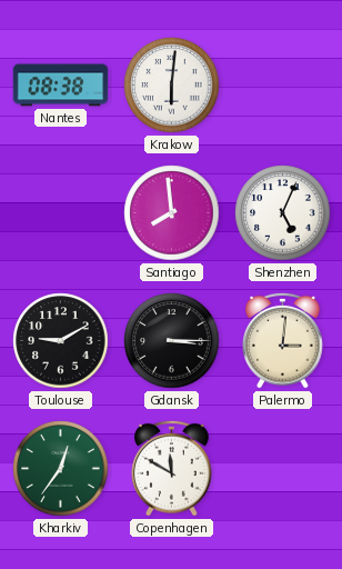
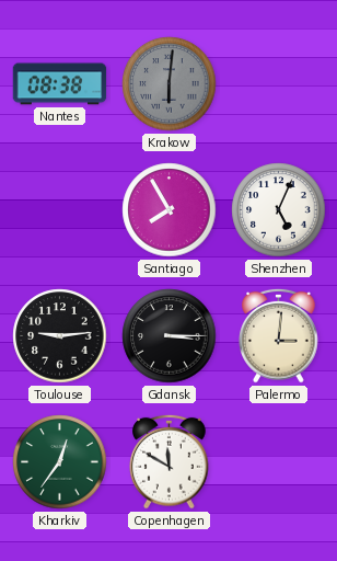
Krakow dial: white -> grey (170, 84)
Santiago: 7:59 -> 7:55 (170, 210)
Toulouse: 9:10 -> 9:14 (60, 336)
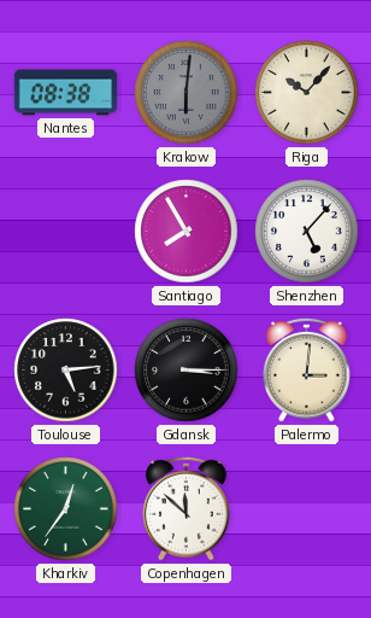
Riga: none -> 10:07 (307, 93)
Shenzhen: 5:04 -> 5:07 (307, 232)
Toulouse: 9:14 -> 5:14 (66, 371)
Copenhagen: 11:50 -> 11:52 (187, 508)
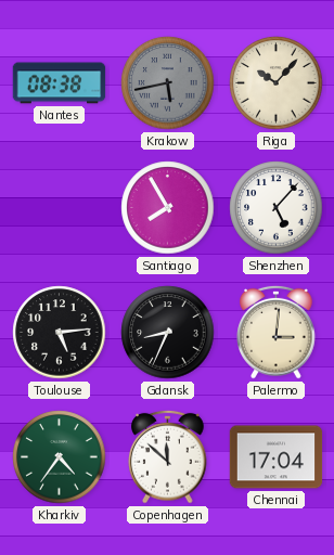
Krakow: 6:01 -> 5:43 (168, 83)
Gdansk: 3:15 -> 8:34 (168, 333)
Kharkiv: 12:36 -> 4:36 (60, 457)
Chennai: none -> 17:04 (277, 457)
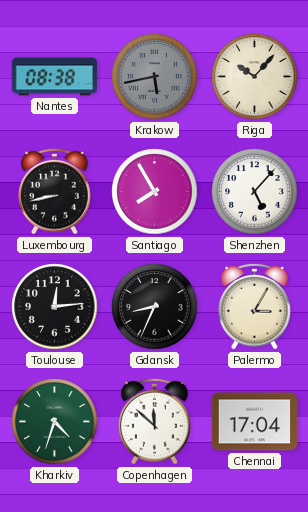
Luxembourg: none -> 8:43 (55, 191)
Toulouse: 5:14 -> 12:14 (55, 307)
Palermo: 3:01 -> 3:05 (255, 306)
Kharkiv: 4:36 -> 4:33 (55, 422)
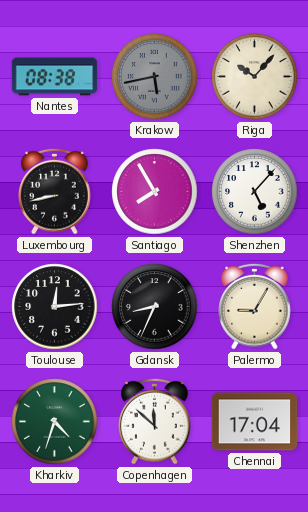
Palermo: 3:05 -> 9:05 (255, 306)
